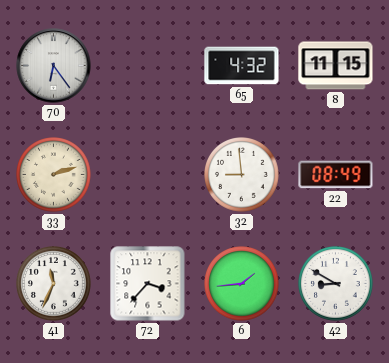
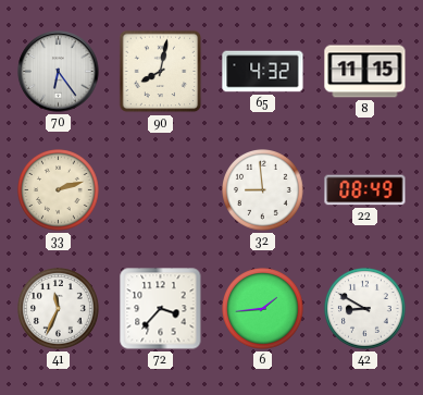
90: none -> 8:02 (161, 72)
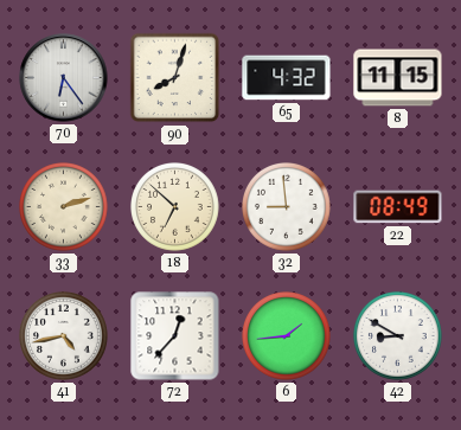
90: 8:02 -> 8:03 (175, 78)
18: none -> 6:52 (175, 207)
41: 11:34 -> 4:43 (64, 336)
72: 3:37 -> 12:37 (175, 336)
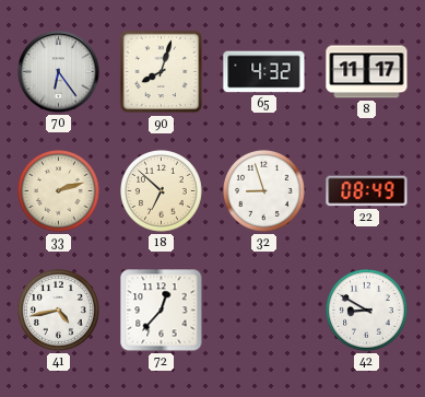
8: 11:15 -> 11:17 (367, 72)
32: 8:59 -> 8:57 (264, 191)
6: 1:44 -> none (287, 336)
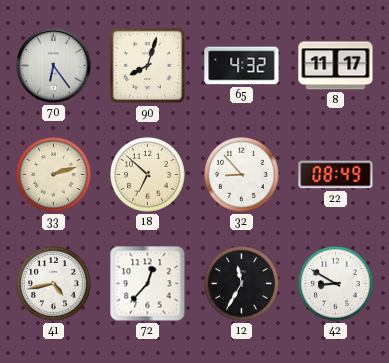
32: 8:57 -> 8:53 (242, 175)
12: none -> 11:35 (242, 284)
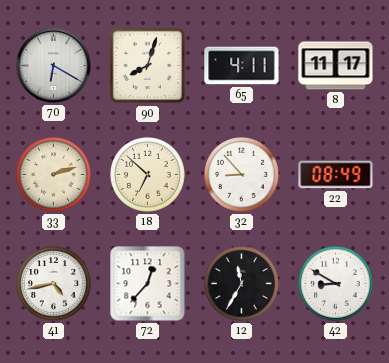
70: 6:24 -> 6:20 (54, 66)
65: 4:32 -> 4:11 (242, 66)
